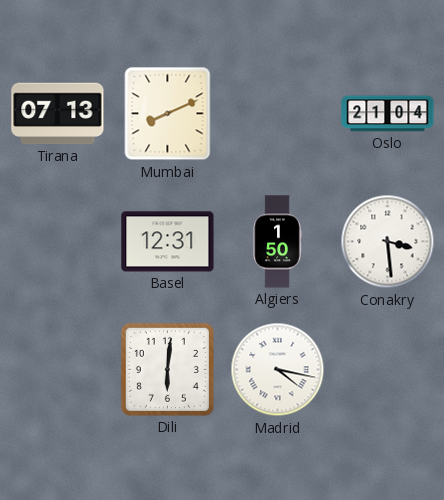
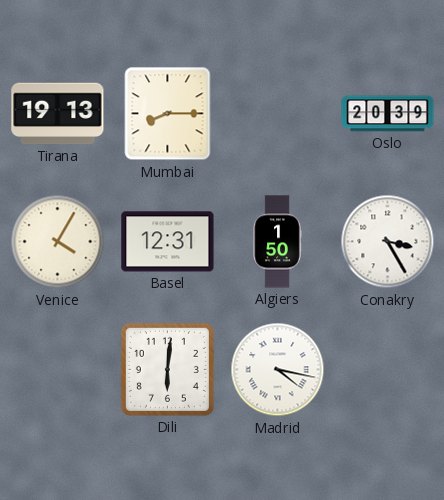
Tirana: 07:13 -> 19:13 (58, 114)
Mumbai: 8:11 -> 8:15 (168, 114)
Oslo: 21:04 -> 20:39 (388, 114)
Venice: none -> 4:05 (58, 242)
Conakry: 3:29 -> 3:25 (388, 242)
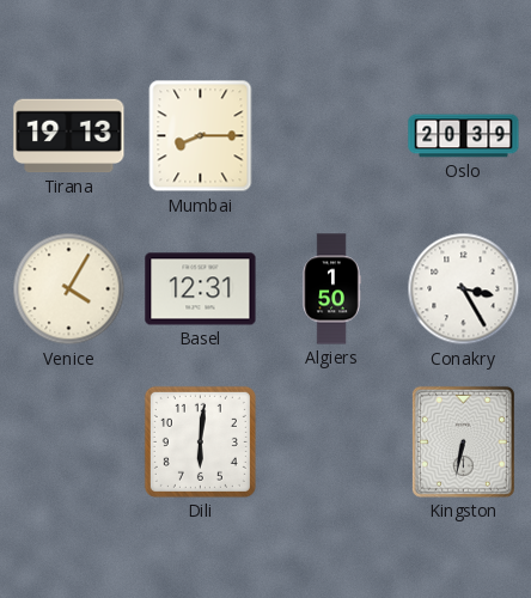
Madrid: 4:17 -> none (278, 370)
Kingston: none -> 6:32 (463, 441)
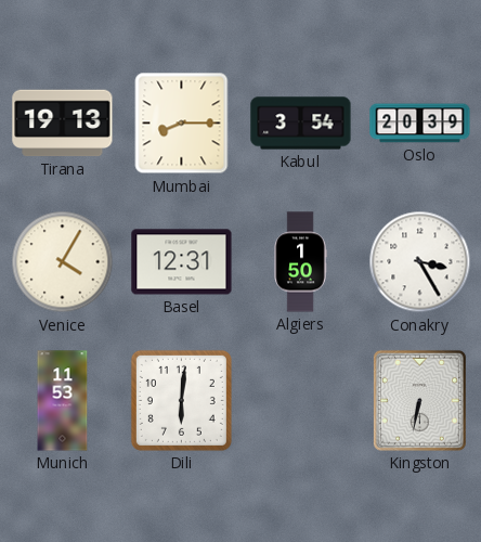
Kabul: none -> 3:54 (301, 124)
Munich: none -> 11:53 (63, 401)
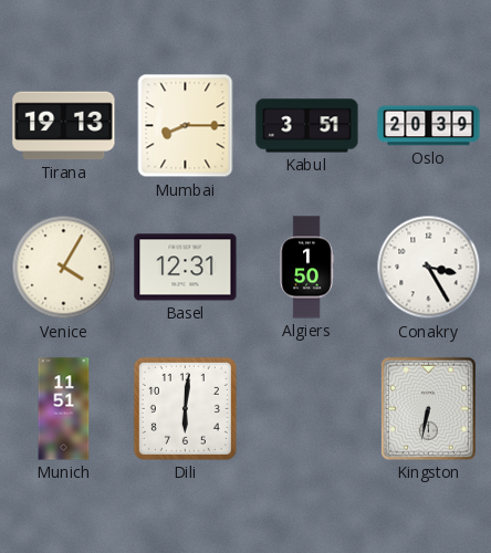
Kabul: 3:54 -> 3:51 (307, 126)
Munich: 11:53 -> 11:51 (64, 409)
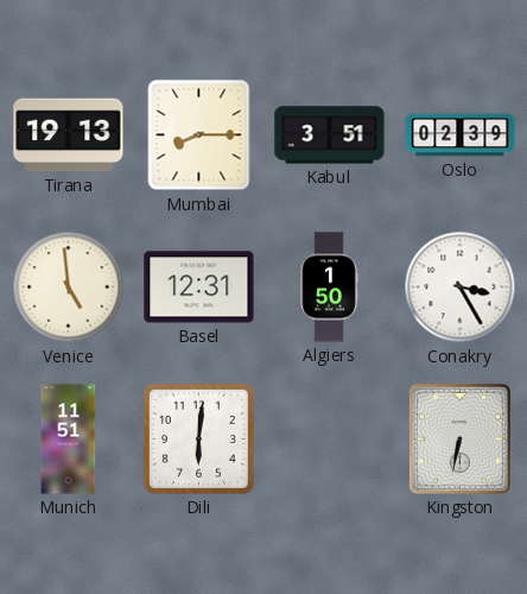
Oslo: 20:39 -> 02:39 (461, 135)
Venice: 4:05 -> 4:59 (69, 287)
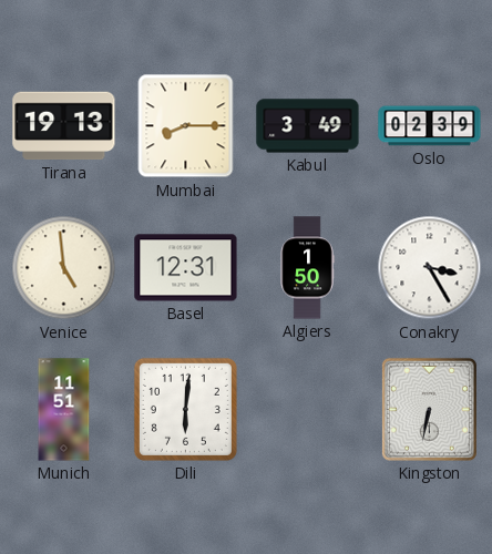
Kabul: 3:51 -> 3:49 (308, 126)
